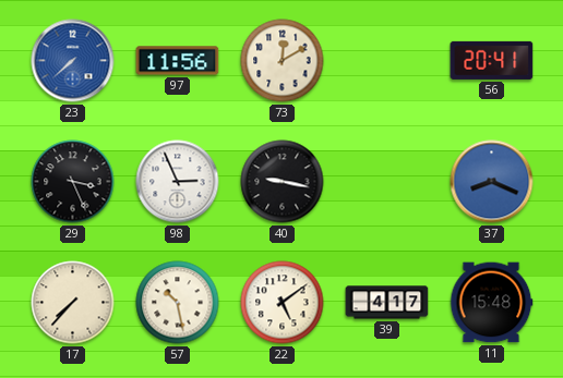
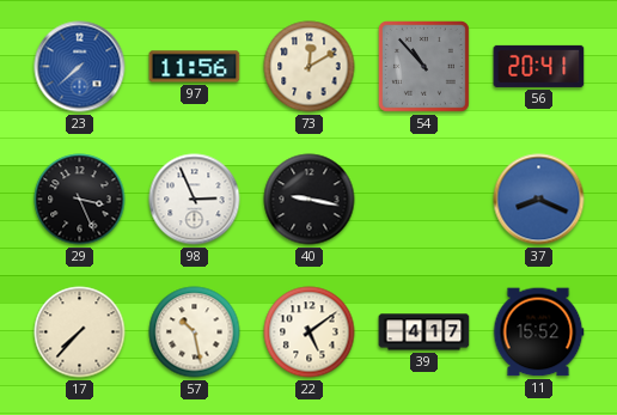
54: none -> 10:53 (423, 66)
11: 15:48 -> 15:52 (538, 332)
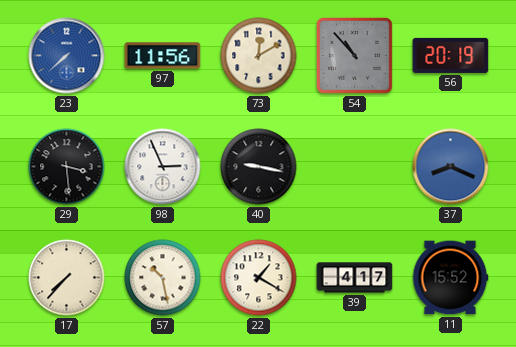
56: 20:41 -> 20:19 (451, 55)
29: 3:26 -> 3:29 (67, 167)
22: 5:09 -> 1:20 (259, 278)
